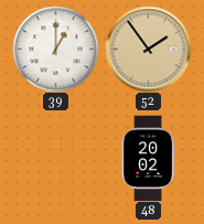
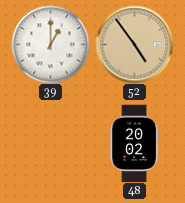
52: 1:54 -> 4:54 (134, 44)
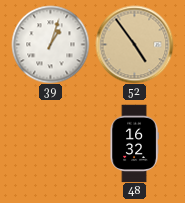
39: 1:00 -> 1:03 (50, 44)
48: 20:02 -> 16:32 (134, 143)
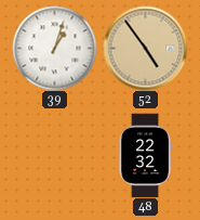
48: 16:32 -> 22:32 (145, 155)
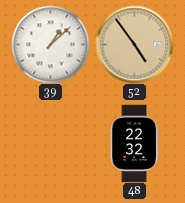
39: 1:03 -> 1:08 (50, 44)
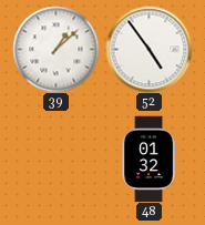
52 dial: champagne -> white (148, 49)
48: 22:32 -> 01:32 (148, 158)
